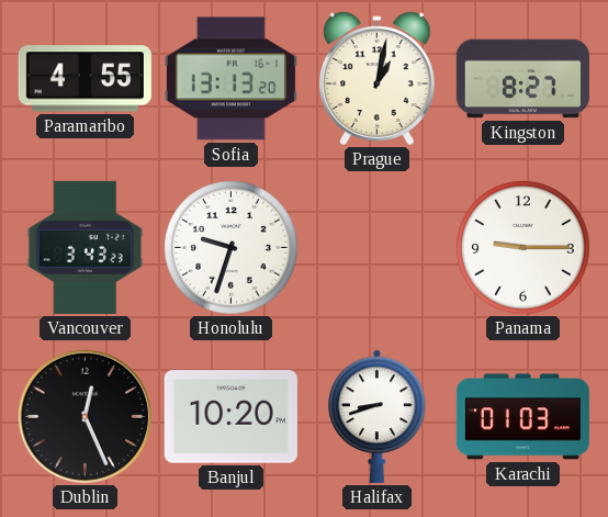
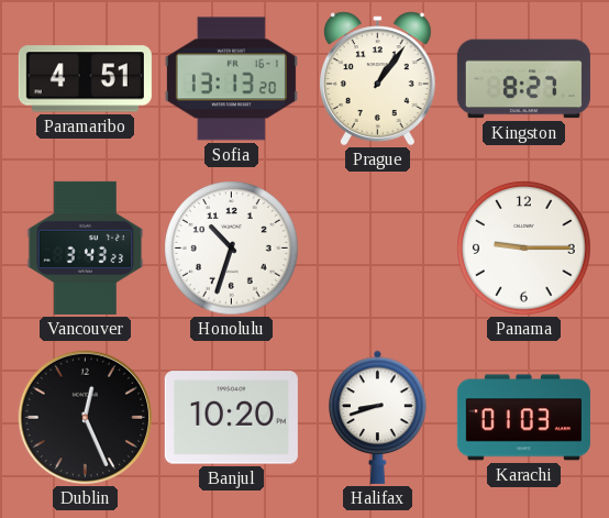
Paramaribo: 4:55 -> 4:51 (85, 79)
Prague: 1:02 -> 1:06 (378, 79)
Honolulu: 9:33 -> 10:33 (232, 249)
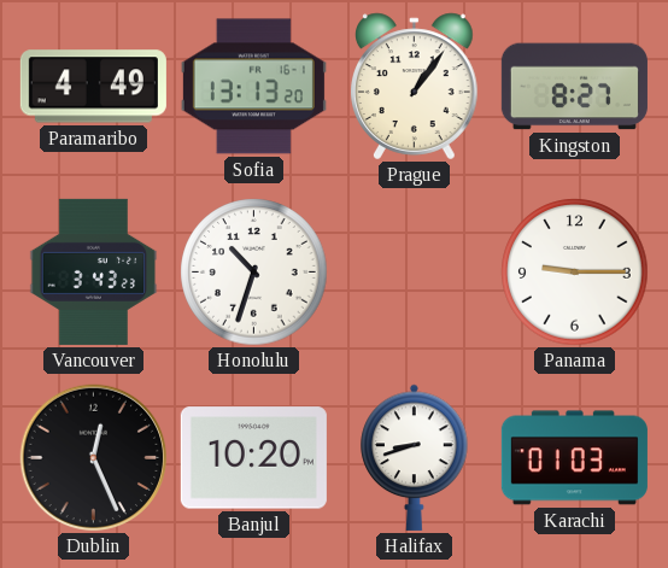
Paramaribo: 4:51 -> 4:49 (93, 87)
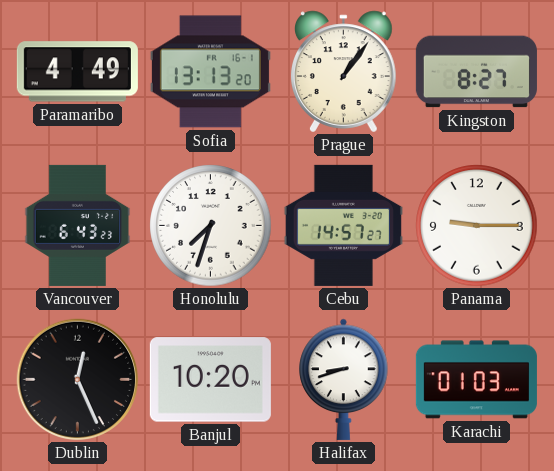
Vancouver: 3:43 -> 6:43 (78, 225)
Honolulu: 10:33 -> 7:33 (211, 226)
Cebu: none -> 14:57 (343, 225)
